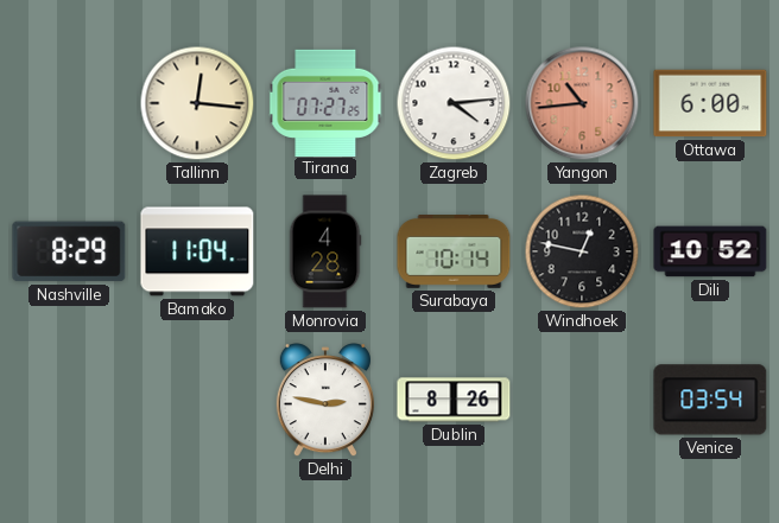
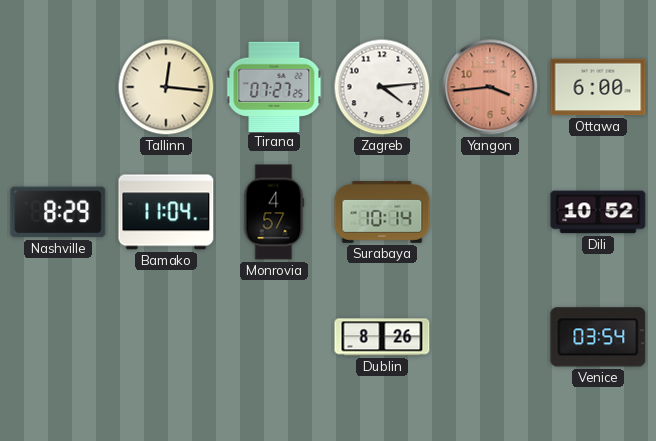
Yangon: 10:44 -> 3:44 (490, 87)
Monrovia: 4:28 -> 4:57 (274, 212)
Windhoek: 12:47 -> none (582, 251)
Delhi: 2:47 -> none (325, 401)
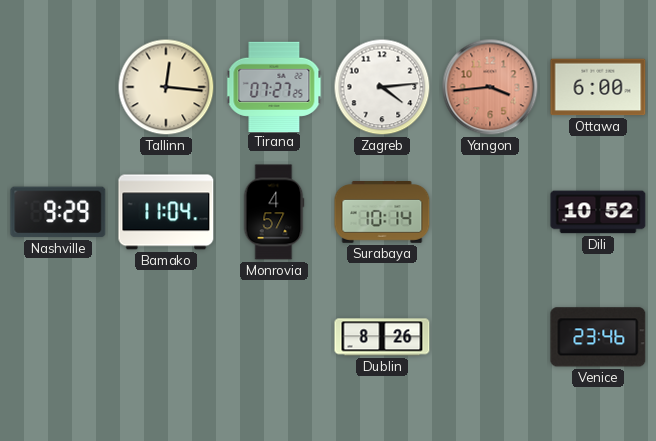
Nashville: 8:29 -> 9:29 (58, 212)
Venice: 03:54 -> 23:46 (598, 337)
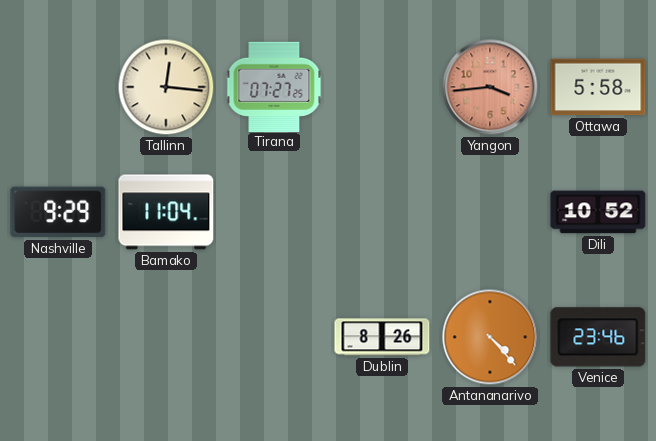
Zagreb: 4:14 -> none (382, 87)
Ottawa: 6:00 -> 5:58 (598, 87)
Monrovia: 4:57 -> none (274, 212)
Surabaya: 10:14 -> none (382, 213)
Antananarivo: none -> 4:23 (490, 337)
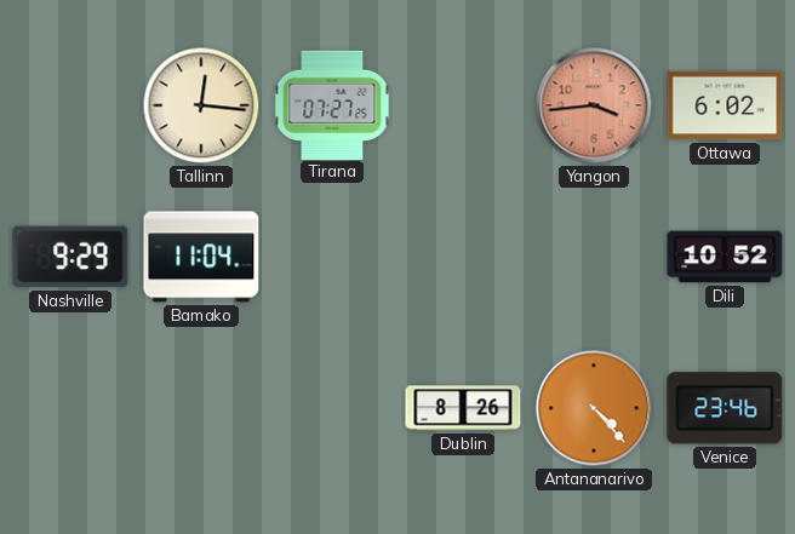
Ottawa: 5:58 -> 6:02 (725, 105)
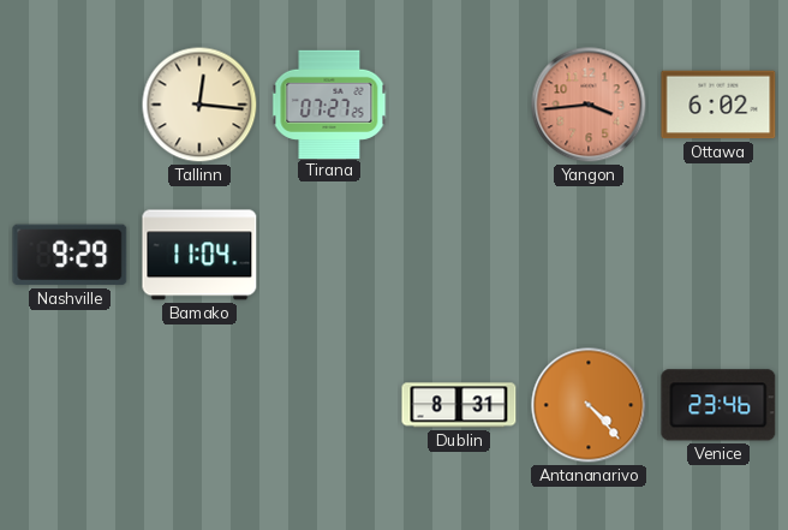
Dili: 10:52 -> none (725, 257)
Dublin: 8:26 -> 8:31 (459, 405)
